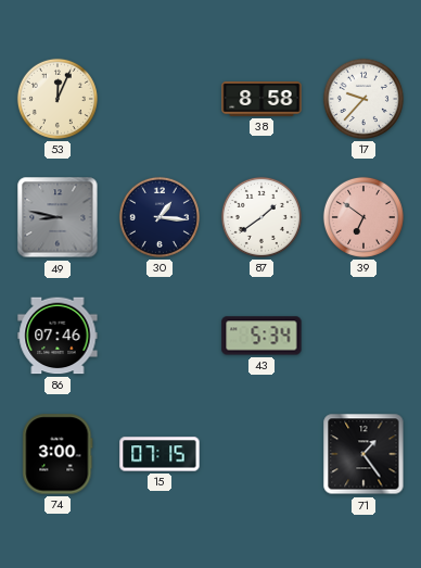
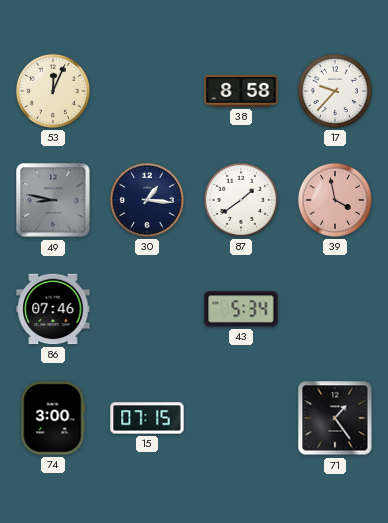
39: 6:51 -> 3:58 (335, 200)
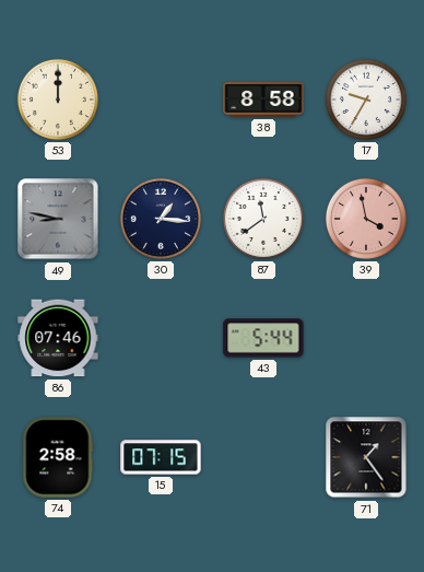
53: 12:04 -> 12:00 (58, 100)
17: 9:37 -> 9:35 (366, 100)
87: 1:39 -> 11:39 (263, 219)
43: 5:34 -> 5:44 (263, 338)
74: 3:00 -> 2:58 (58, 457)
